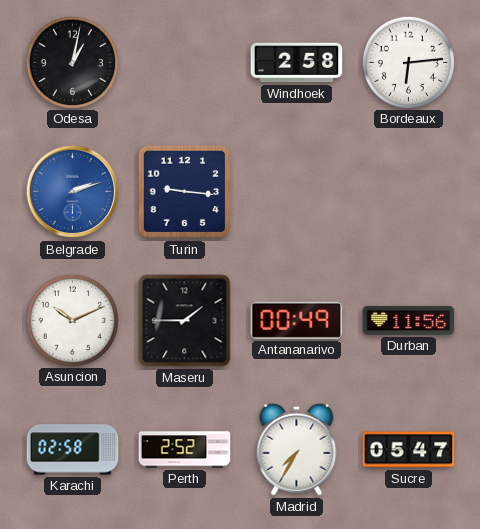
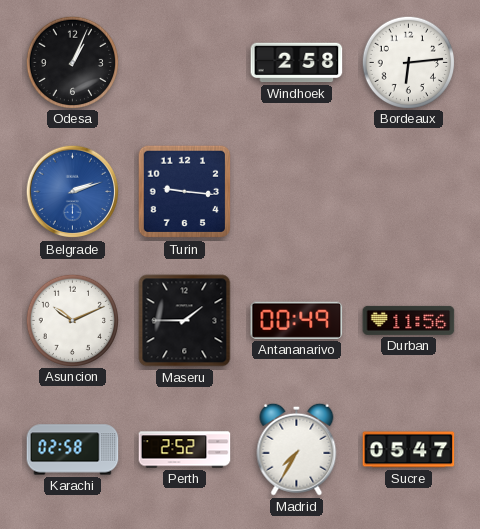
Odesa: 1:02 -> 1:04 (72, 62)
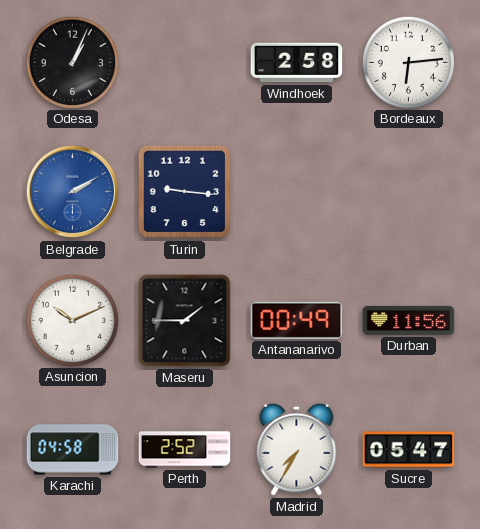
Belgrade: 2:12 -> 2:10 (73, 192)
Karachi: 02:58 -> 04:58 (73, 450)
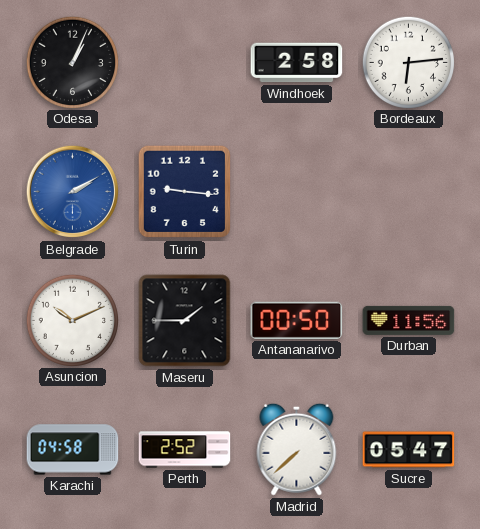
Antananarivo: 00:49 -> 00:50 (297, 320)
Madrid: 7:35 -> 7:38 (297, 449)
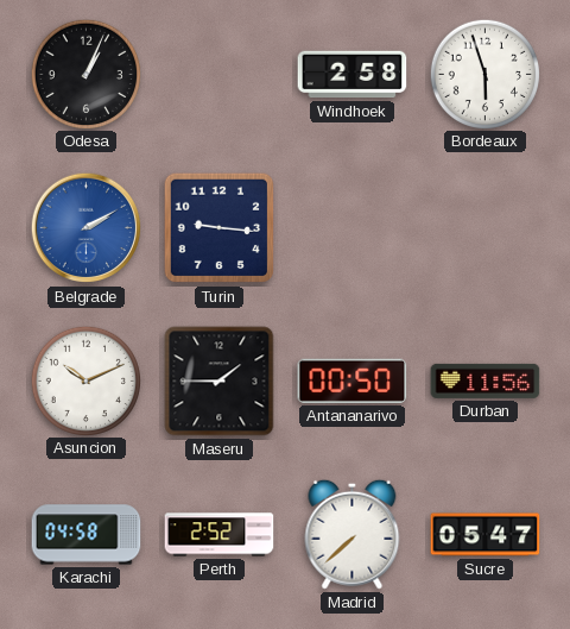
Bordeaux: 6:14 -> 5:57 (484, 74)
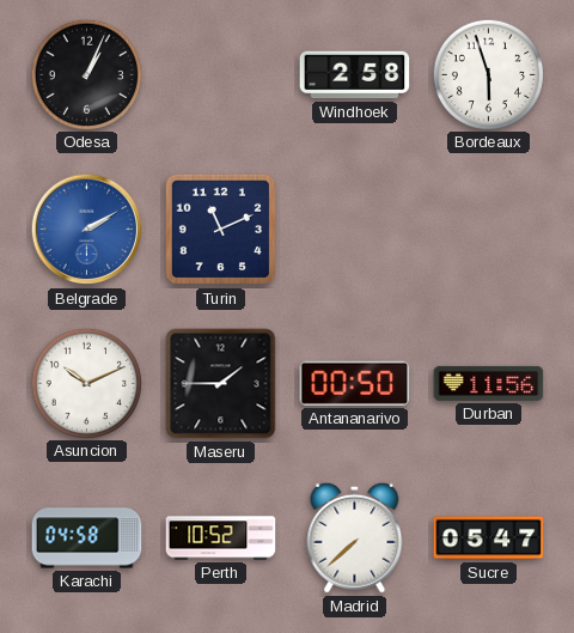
Turin: 9:16 -> 11:11 (221, 230)
Perth: 2:52 -> 10:52 (221, 538)
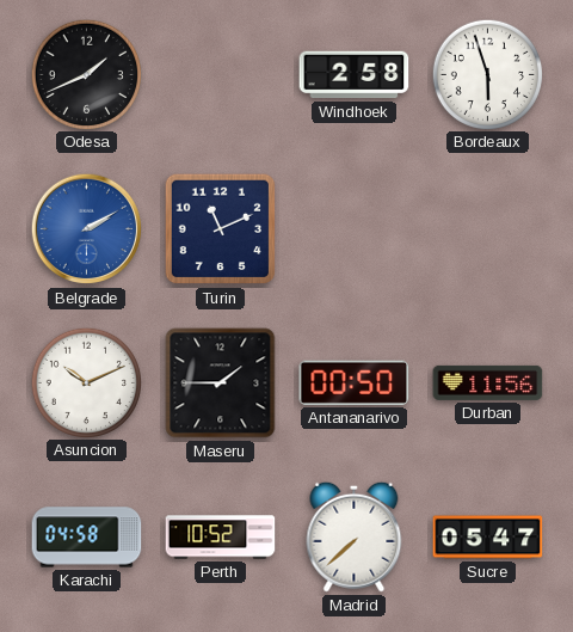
Odesa: 1:04 -> 1:41 (86, 74)
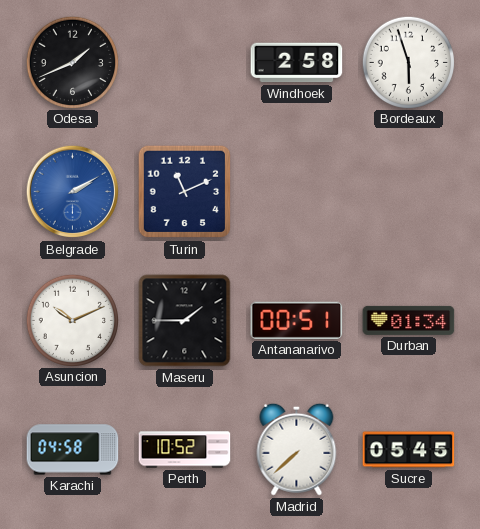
Antananarivo: 00:50 -> 00:51 (297, 320)
Durban: 11:56 -> 01:34 (409, 320)
Sucre: 05:47 -> 05:45 (409, 450)
